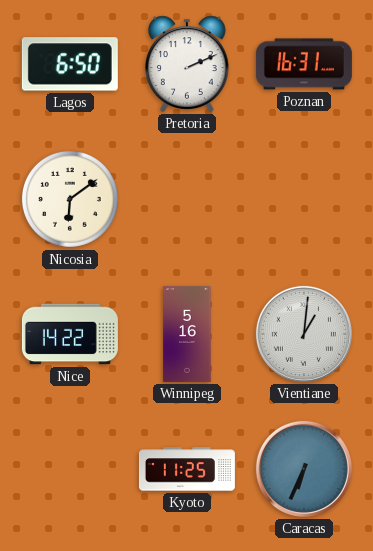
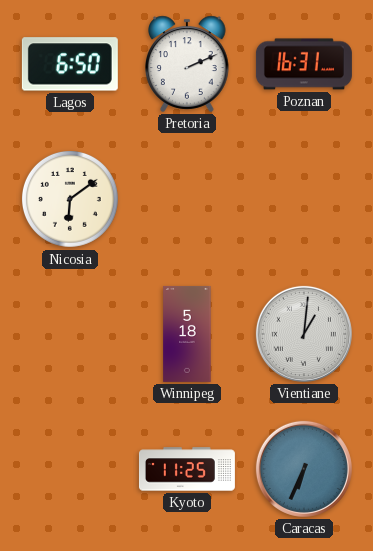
Nice: 14:22 -> none (70, 334)
Winnipeg: 5:16 -> 5:18 (187, 334)
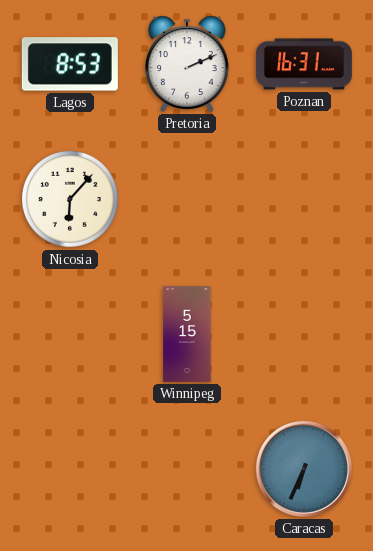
Lagos: 6:50 -> 8:53 (70, 64)
Nicosia: 6:09 -> 6:07 (70, 199)
Winnipeg: 5:18 -> 5:15 (187, 334)
Vientiane: 1:01 -> none (304, 334)
Kyoto: 11:25 -> none (187, 469)
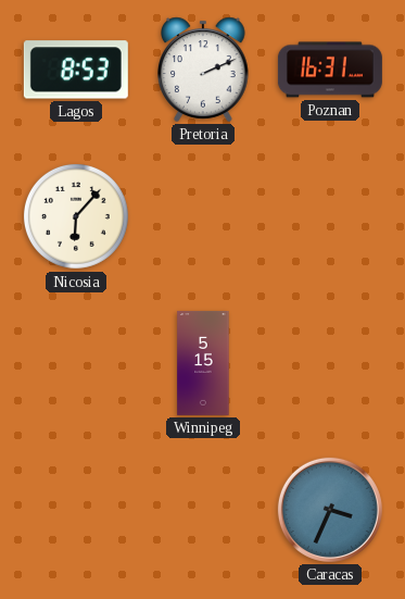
Caracas: 6:34 -> 3:34 (330, 510)
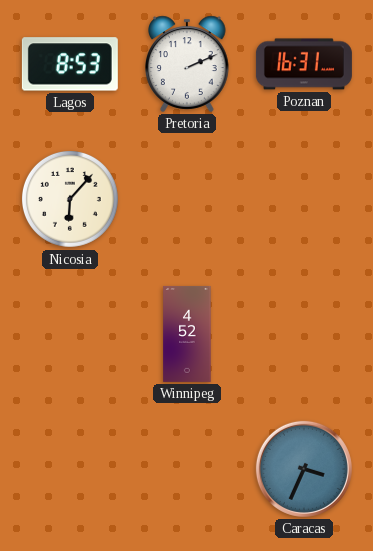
Winnipeg: 5:15 -> 4:52 (187, 334)
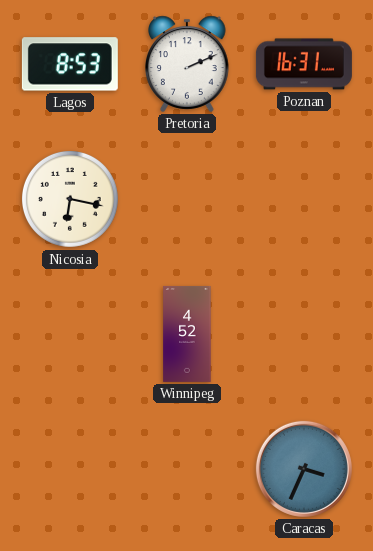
Nicosia: 6:07 -> 6:17 (70, 199)
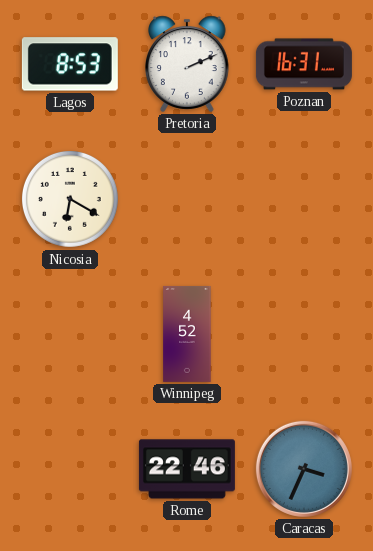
Nicosia: 6:17 -> 6:20 (70, 199)
Rome: none -> 22:46 (187, 469)
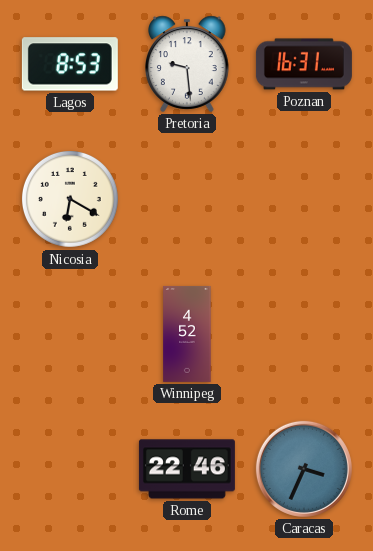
Pretoria: 2:11 -> 9:29 (188, 64)
